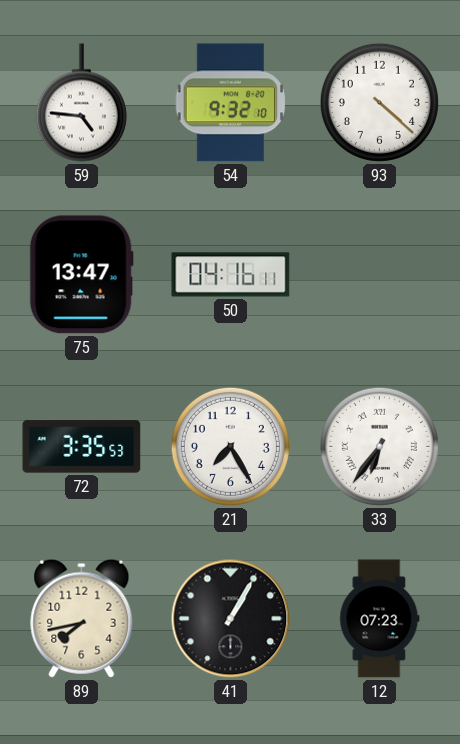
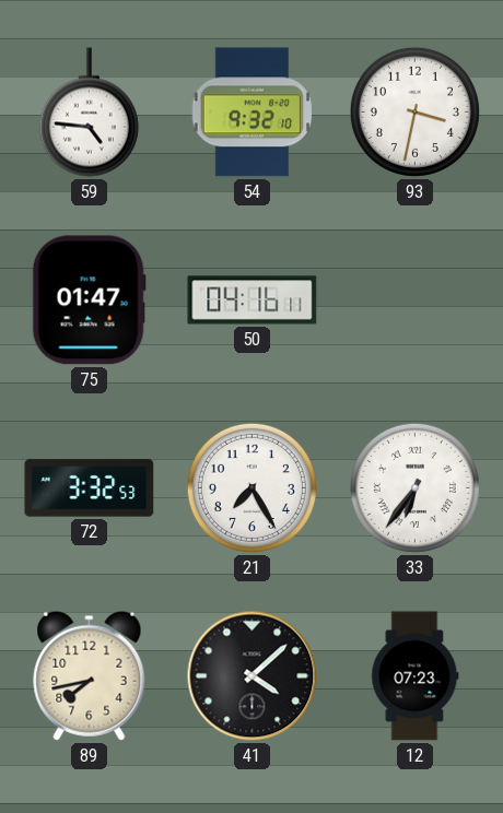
93: 4:22 -> 3:32 (414, 111)
75: 13:47 -> 01:47 (89, 301)
72: 3:35 -> 3:32 (90, 488)
41: 1:05 -> 4:08 (253, 676)
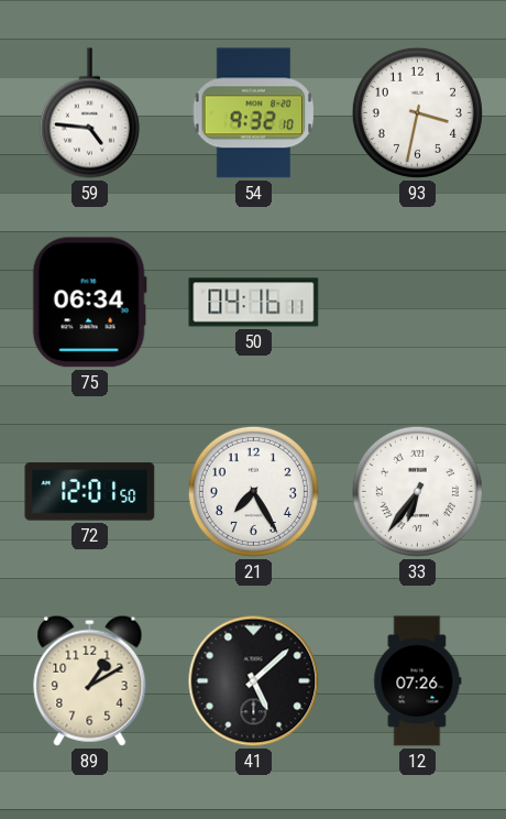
75: 01:47 -> 06:34 (89, 303)
72: 3:32 -> 12:01 (90, 492)
89: 7:43 -> 1:10 (90, 680)
41: 4:08 -> 5:08 (254, 681)
12: 07:23 -> 07:26 (418, 681)
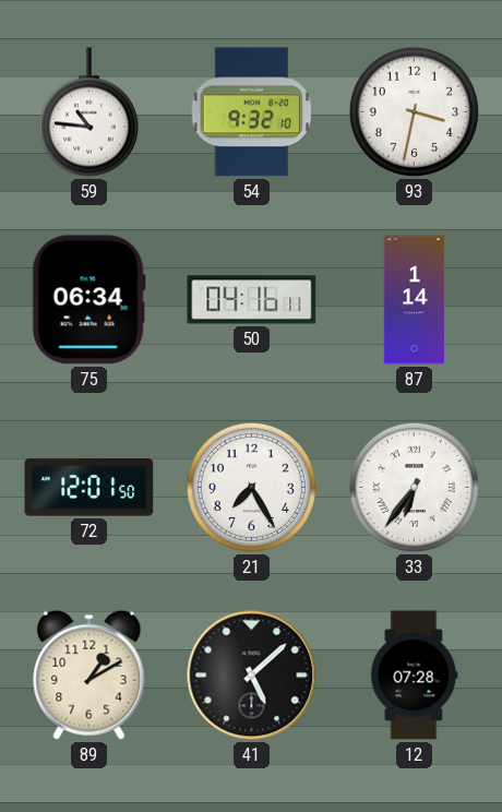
59: 4:46 -> 10:46 (88, 112)
87: none -> 1:14 (415, 300)
12: 07:26 -> 07:28 (415, 676)
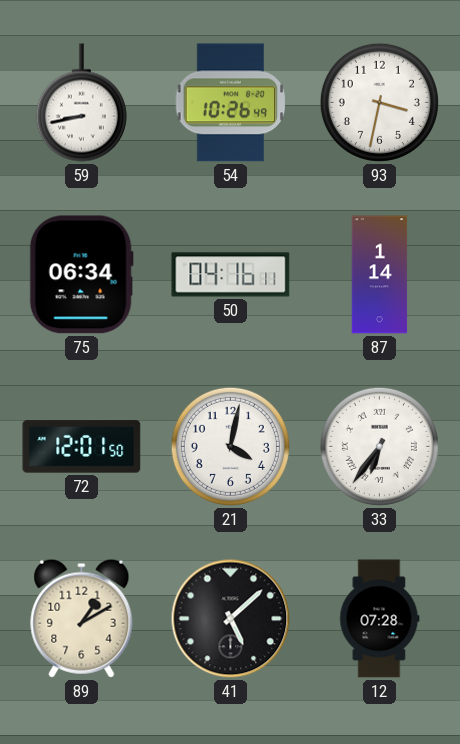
59: 10:46 -> 8:43 (81, 103)
54: 9:32 -> 10:26 (231, 103)
21: 7:25 -> 4:02 (230, 446)
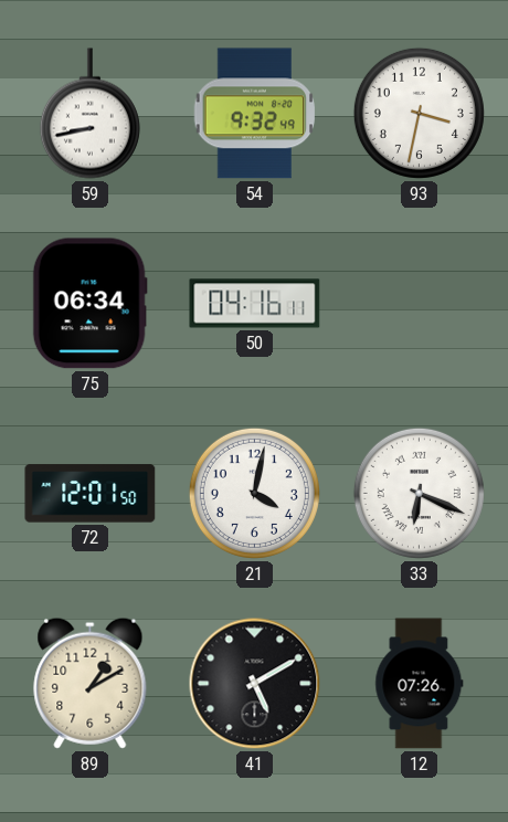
54: 10:26 -> 9:32 (255, 114)
87: 1:14 -> none (380, 275)
33: 6:36 -> 6:19 (419, 493)
41: 5:08 -> 5:10 (255, 684)
12: 07:28 -> 07:26 (420, 684)
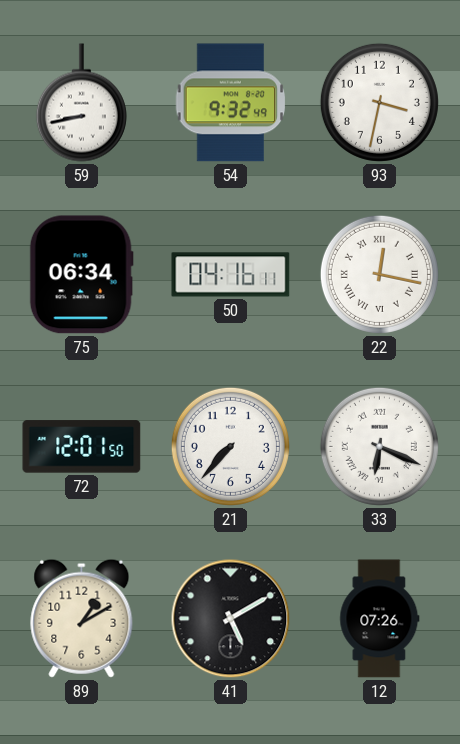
22: none -> 12:17 (379, 274)
21: 4:02 -> 7:37 (230, 446)
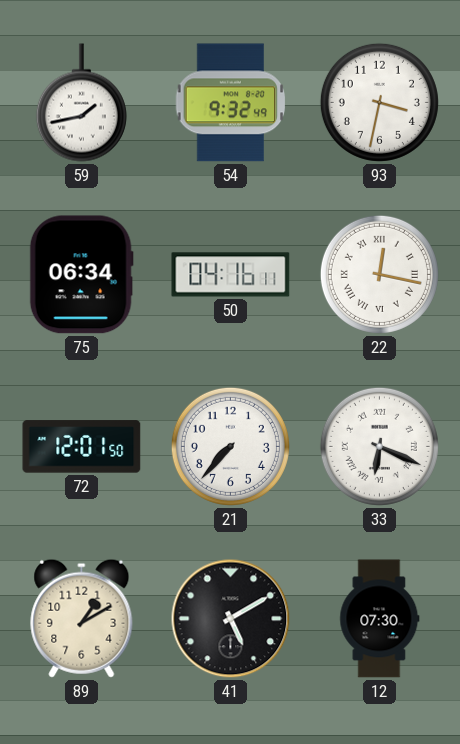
59: 8:43 -> 1:43 (81, 103)
12: 07:26 -> 07:30 (380, 619)
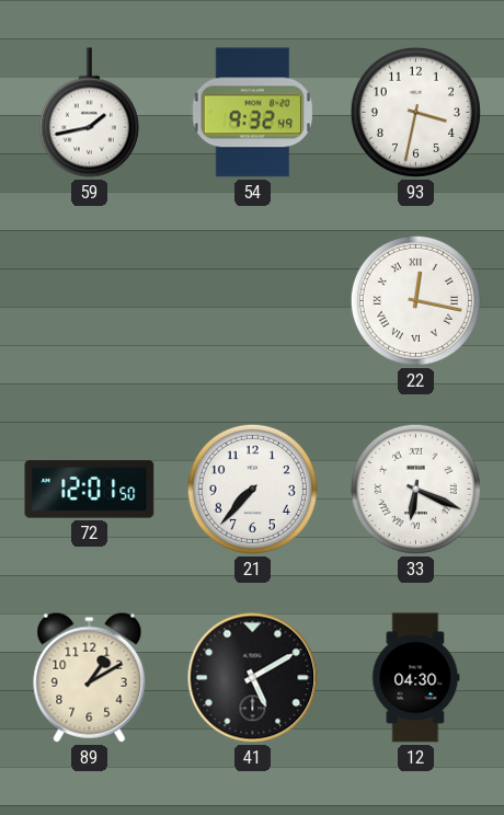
75: 06:34 -> none (81, 275)
50: 04:16 -> none (231, 275)
12: 07:30 -> 04:30 (416, 678)
